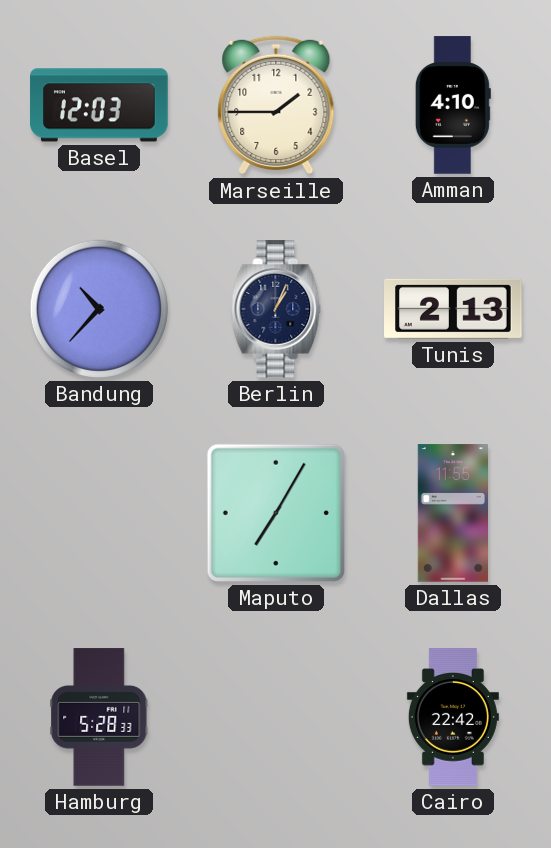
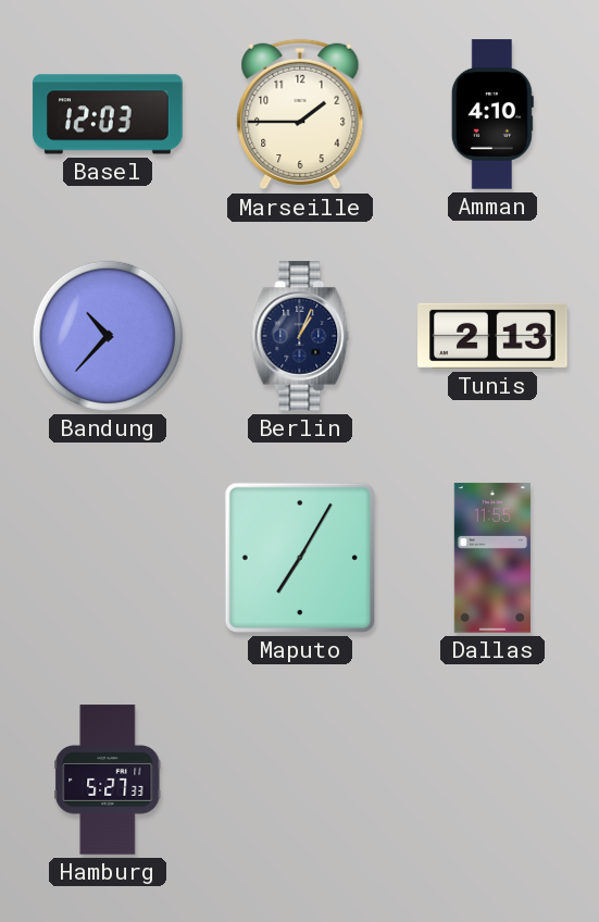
Hamburg: 5:28 -> 5:27 (108, 780)
Cairo: 22:42 -> none (453, 717)
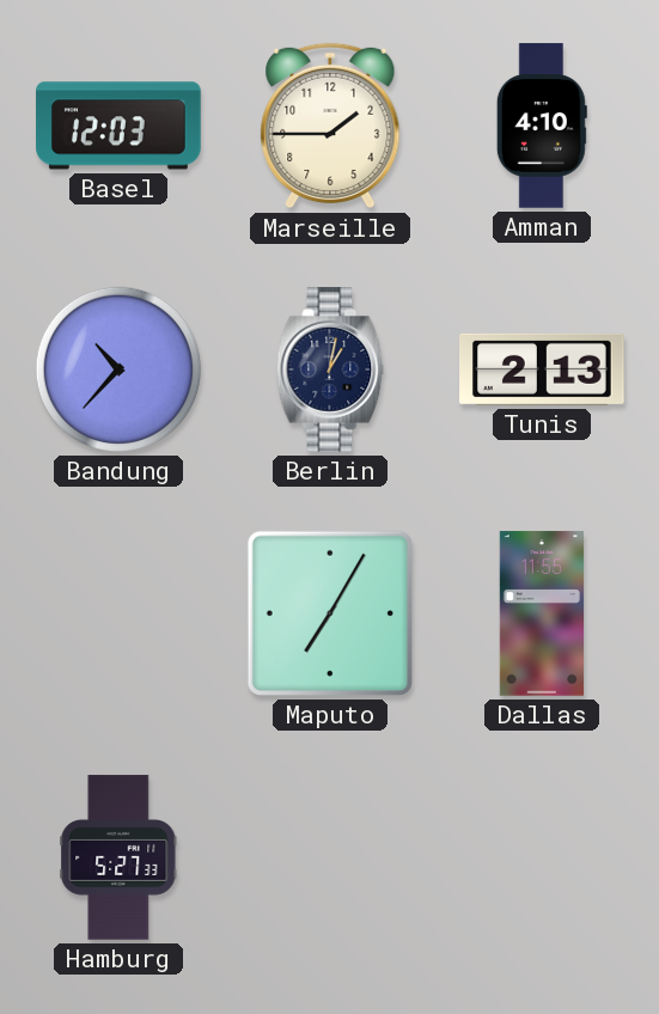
Berlin: 1:04 -> 1:02 (330, 369)
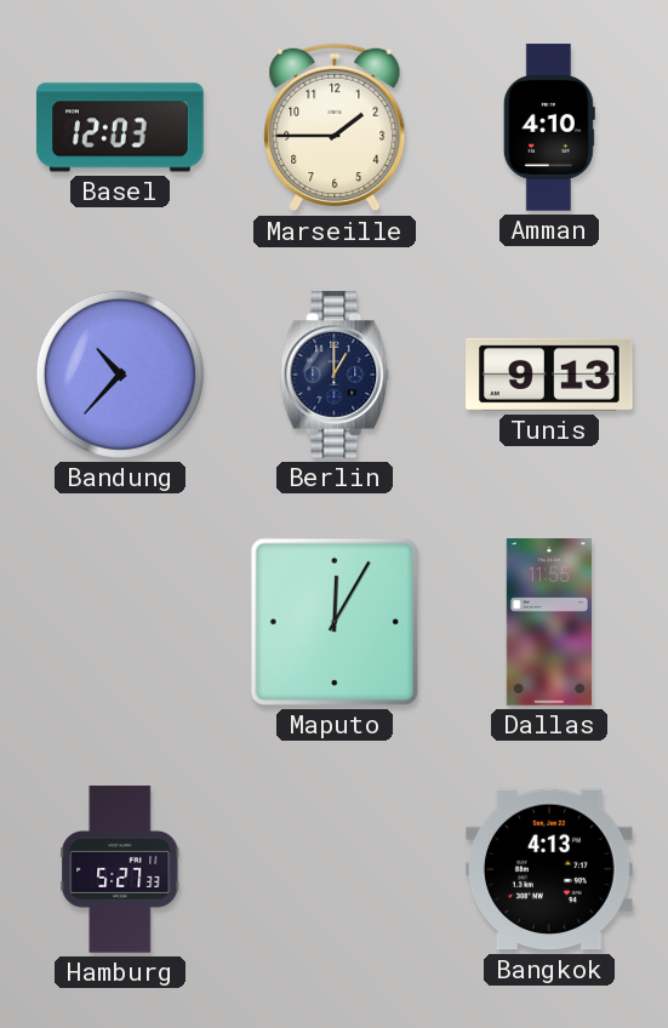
Berlin: 1:02 -> 1:00 (335, 375)
Tunis: 2:13 -> 9:13 (549, 375)
Maputo: 7:05 -> 12:05 (335, 622)
Bangkok: none -> 4:13 (550, 869)
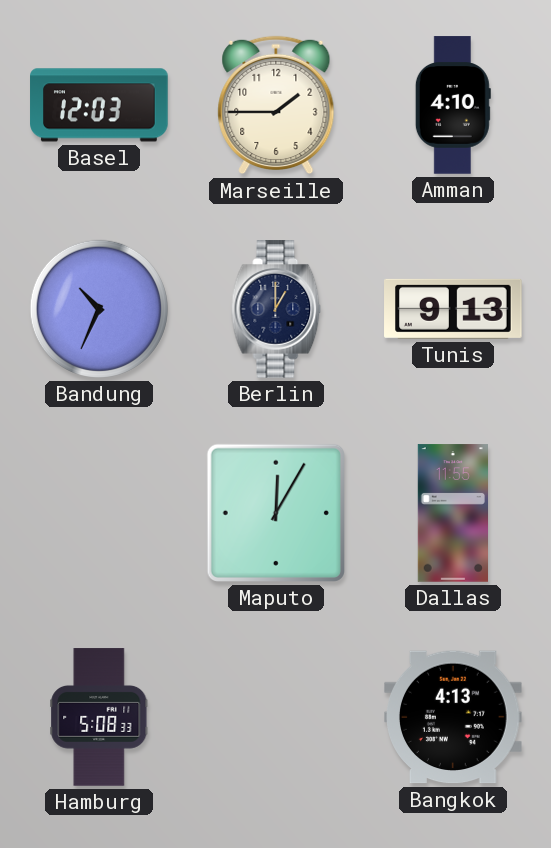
Bandung: 10:37 -> 10:34 (99, 309)
Hamburg: 5:27 -> 5:08 (99, 717)
